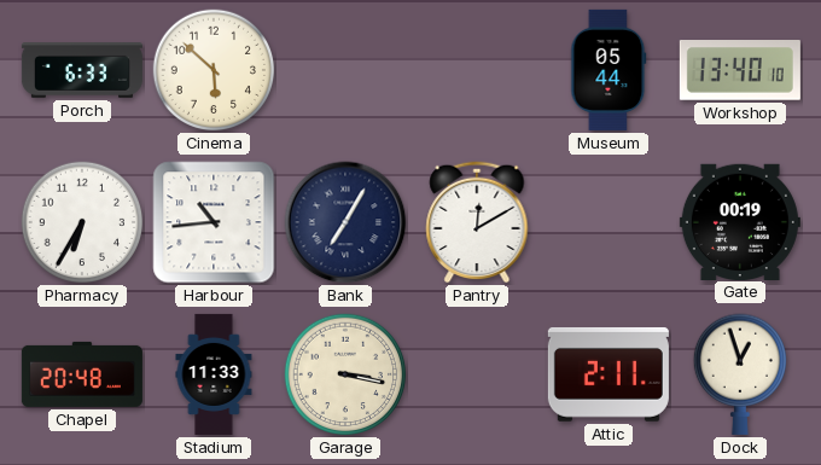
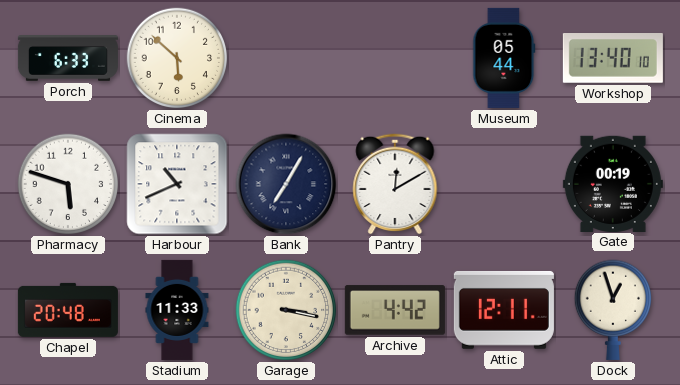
Pharmacy: 6:35 -> 5:48 (68, 184)
Harbour: 10:44 -> 10:41 (177, 184)
Archive: none -> 4:42 (395, 310)
Attic: 2:11 -> 12:11 (504, 310)
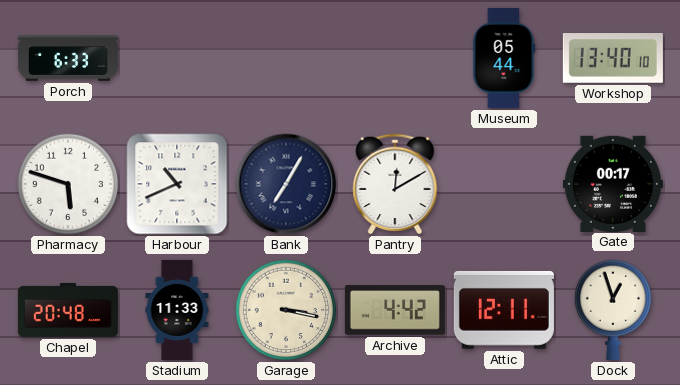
Cinema: 5:52 -> none (177, 58)
Gate: 00:19 -> 00:17 (613, 183)
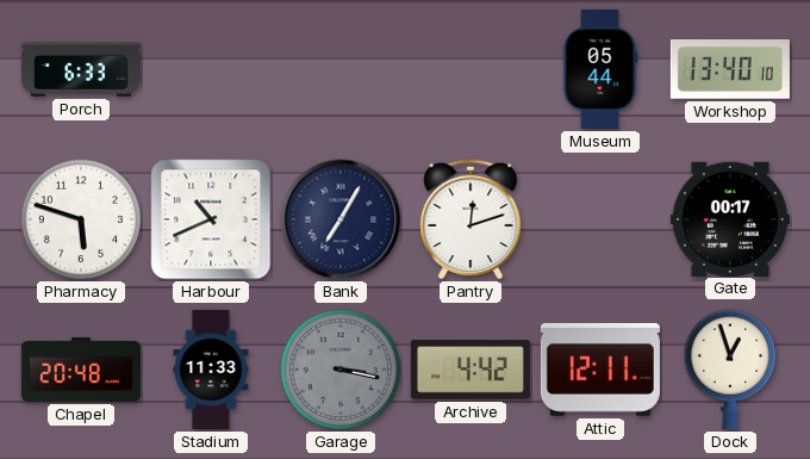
Pantry: 12:10 -> 12:12 (471, 219)
Garage dial: cream -> grey (341, 370)
